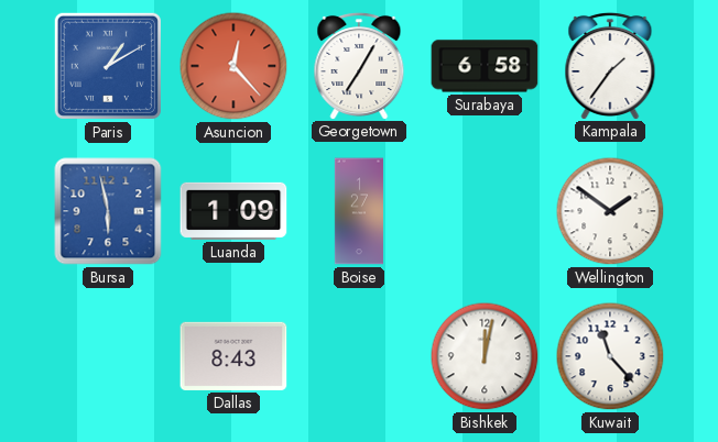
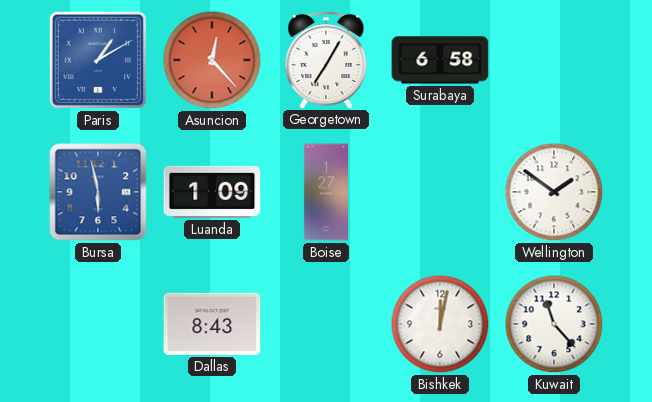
Kampala: 1:36 -> none (610, 65)
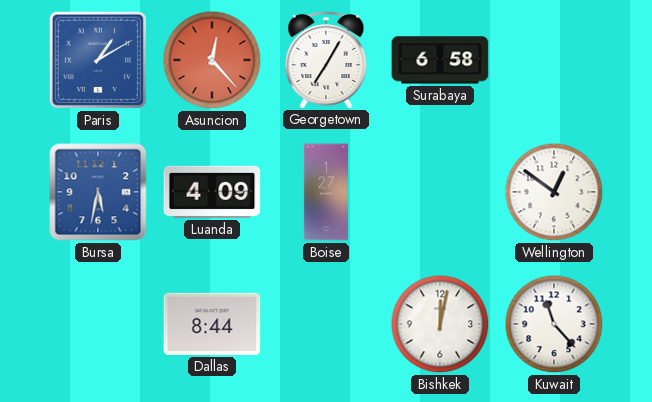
Bursa: 5:58 -> 5:32 (98, 192)
Luanda: 1:09 -> 4:09 (212, 192)
Wellington: 1:51 -> 12:51 (554, 192)
Dallas: 8:43 -> 8:44 (212, 324)
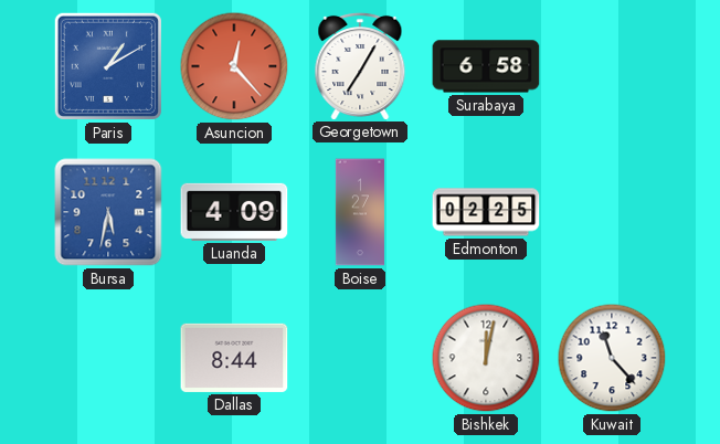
Edmonton: none -> 02:25 (486, 212)
Wellington: 12:51 -> none (554, 192)
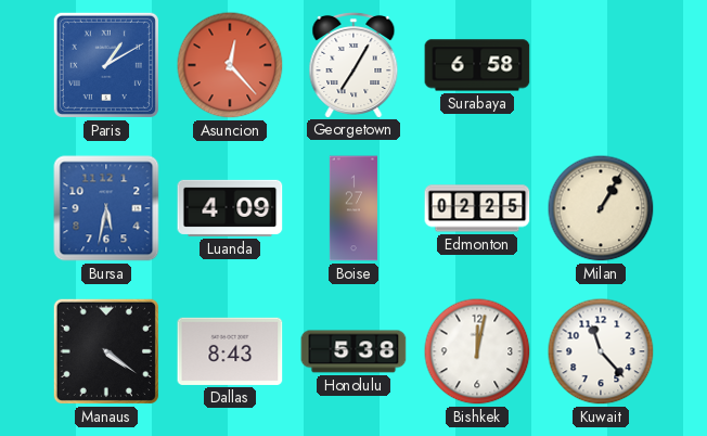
Milan: none -> 1:05 (601, 208)
Manaus: none -> 4:21 (106, 351)
Dallas: 8:44 -> 8:43 (230, 351)
Honolulu: none -> 5:38 (353, 351)
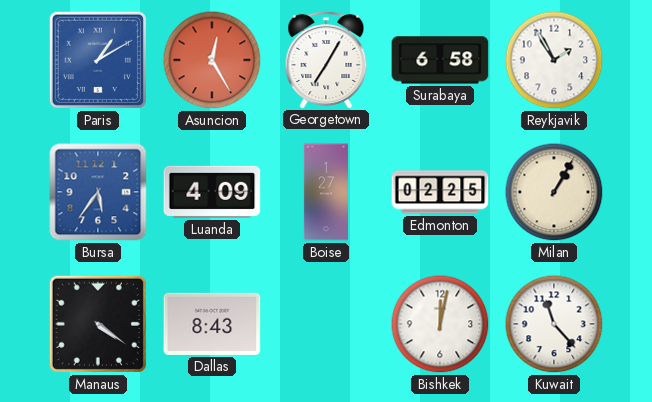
Asuncion: 12:23 -> 12:25 (212, 60)
Reykjavik: none -> 1:55 (554, 60)
Bursa: 5:32 -> 5:36 (98, 192)
Honolulu: 5:38 -> none (353, 351)
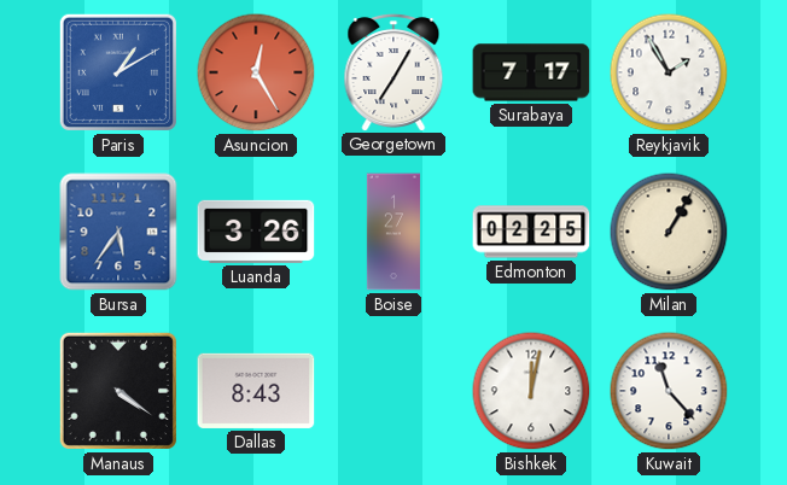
Surabaya: 6:58 -> 7:17 (531, 72)
Luanda: 4:09 -> 3:26 (256, 232)
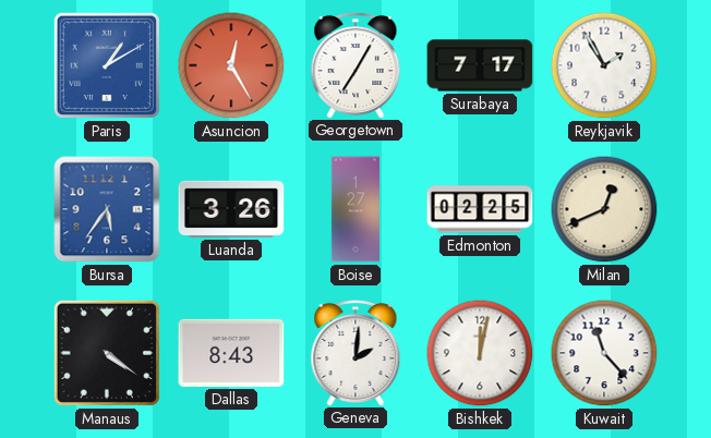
Milan: 1:05 -> 12:41 (604, 209)
Geneva: none -> 2:01 (355, 352)
